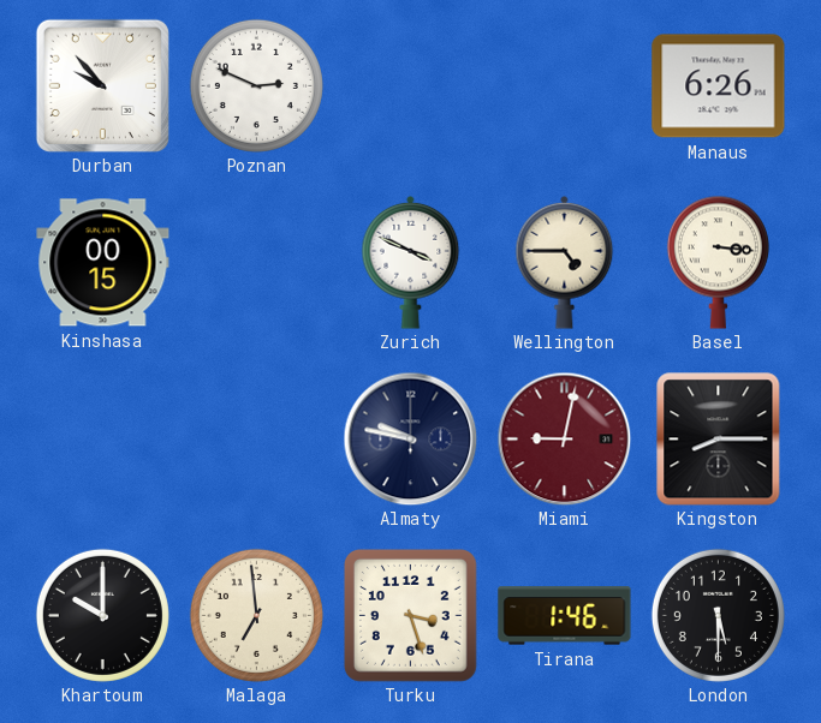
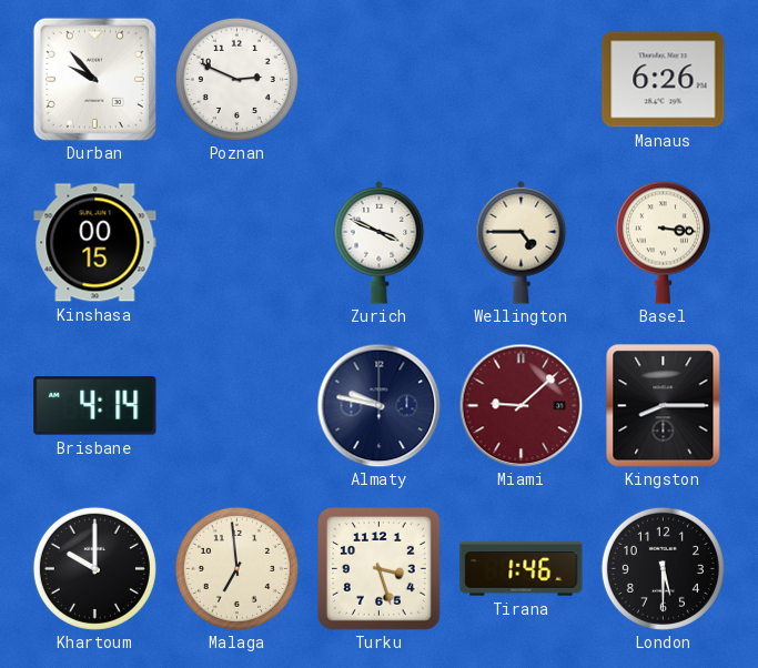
Brisbane: none -> 4:14 (95, 406)
Miami: 9:02 -> 9:08 (521, 405)
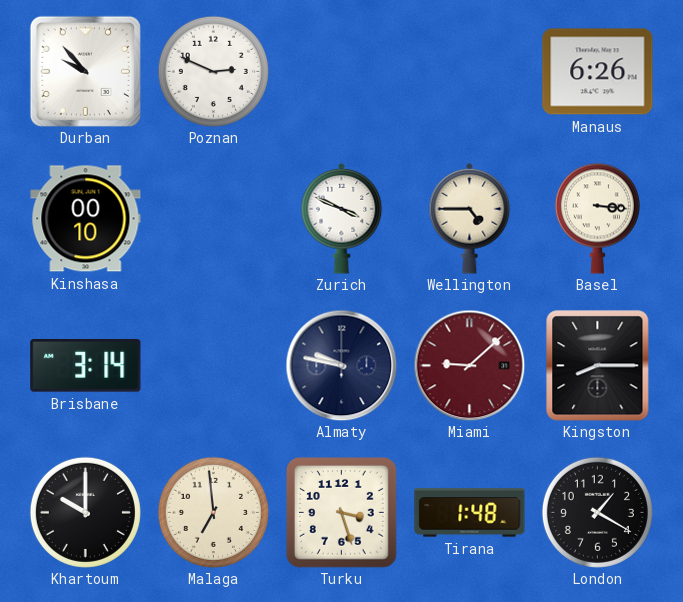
Kinshasa: 00:15 -> 00:10 (86, 219)
Brisbane: 4:14 -> 3:14 (86, 366)
Tirana: 1:46 -> 1:48 (470, 513)
London: 5:30 -> 1:20 (597, 512)
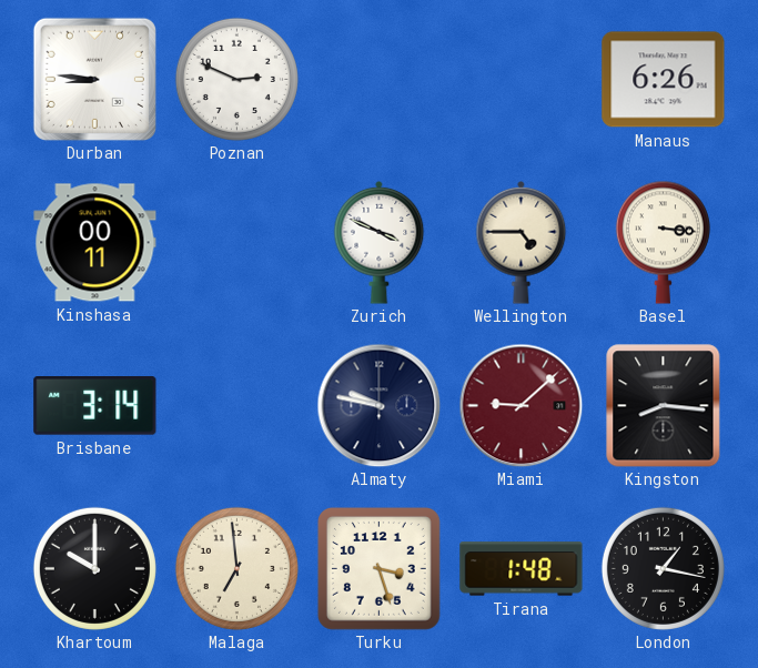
Durban: 9:53 -> 8:46 (94, 79)
Kinshasa: 00:10 -> 00:11 (95, 243)
Kingston: 8:15 -> 8:16 (664, 406)
London: 1:20 -> 1:17 (663, 568)
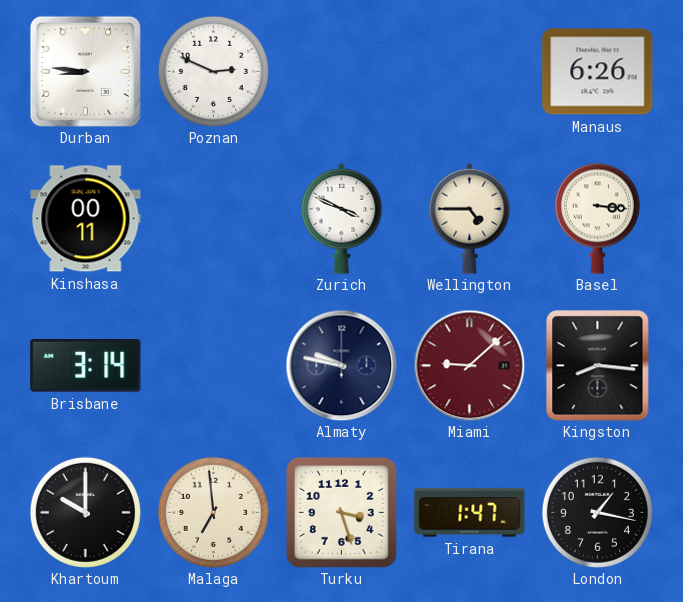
Tirana: 1:48 -> 1:47 (470, 513)
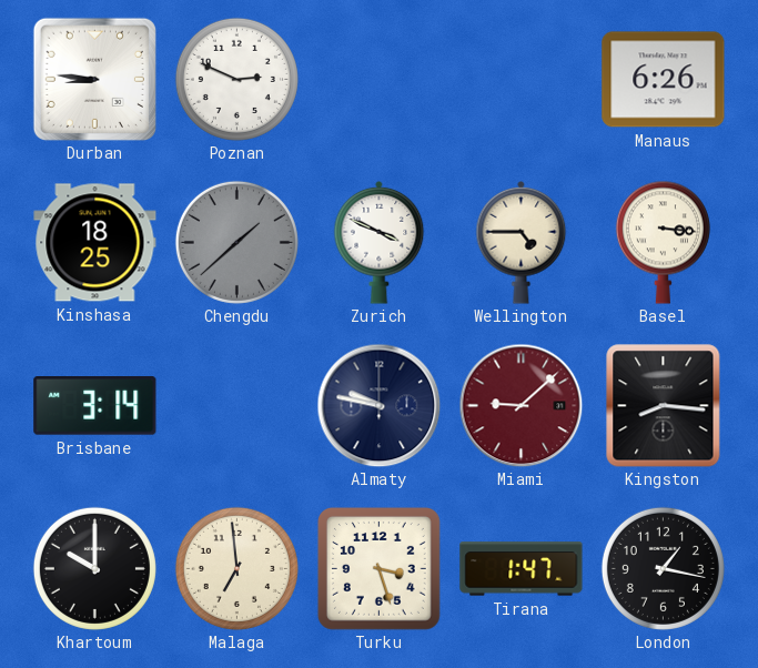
Kinshasa: 00:11 -> 18:25 (95, 243)
Chengdu: none -> 1:38 (236, 242)
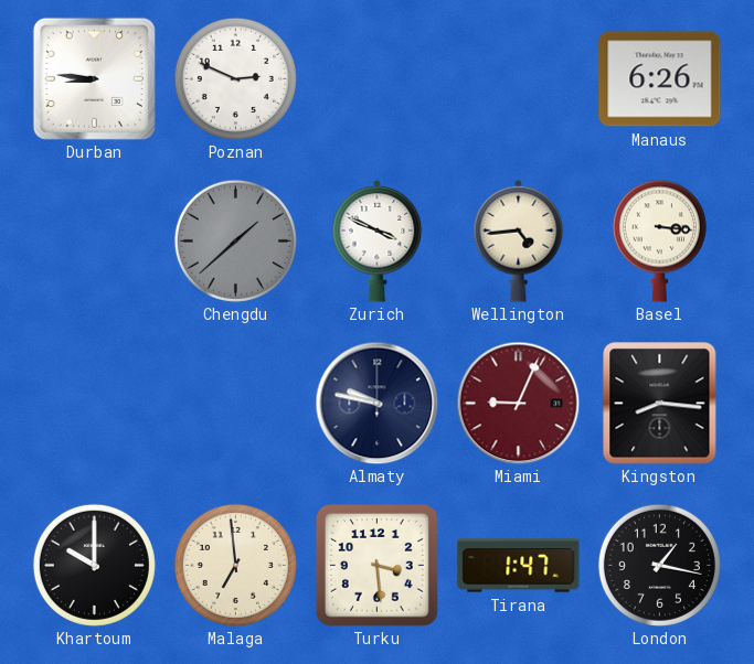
Kinshasa: 18:25 -> none (95, 243)
Wellington: 4:45 -> 4:44 (519, 240)
Brisbane: 3:14 -> none (95, 406)
Miami: 9:08 -> 9:04 (518, 403)
Turku: 3:27 -> 3:29 (376, 565)
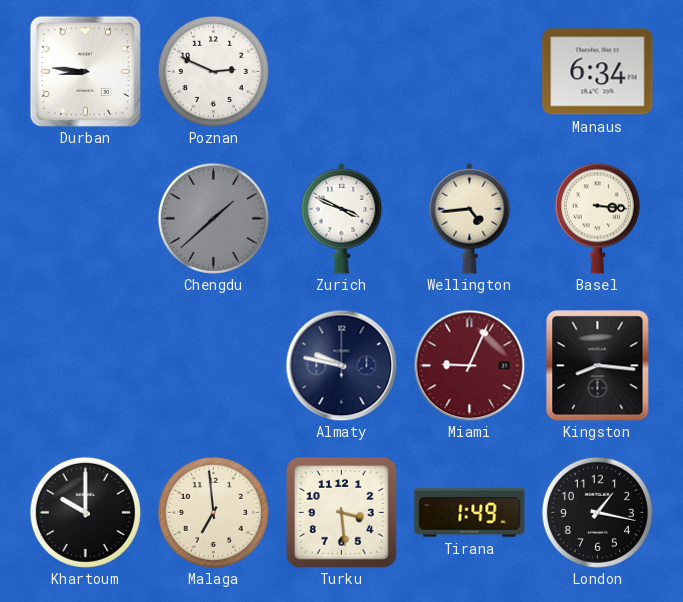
Manaus: 6:26 -> 6:34 (598, 72)
Tirana: 1:47 -> 1:49 (470, 513)
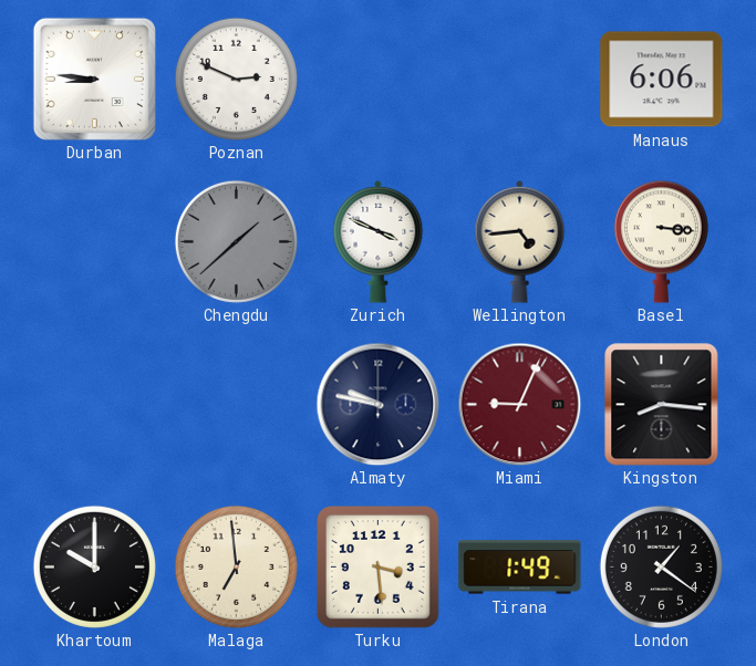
Manaus: 6:34 -> 6:06 (662, 80)
London: 1:17 -> 1:21 (661, 566)
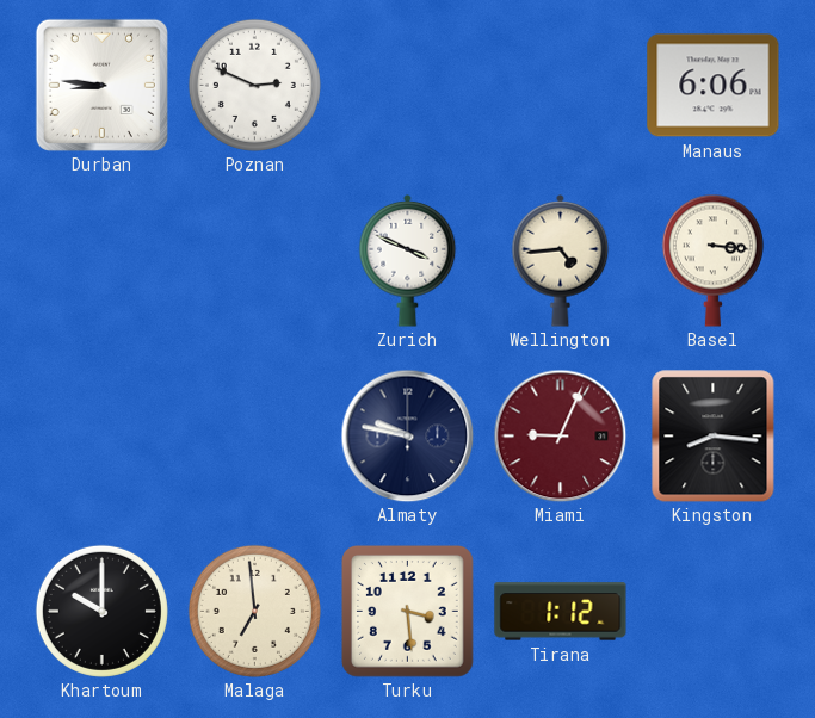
Chengdu: 1:38 -> none (236, 241)
Tirana: 1:49 -> 1:12 (561, 612)
London: 1:21 -> none (661, 566)
